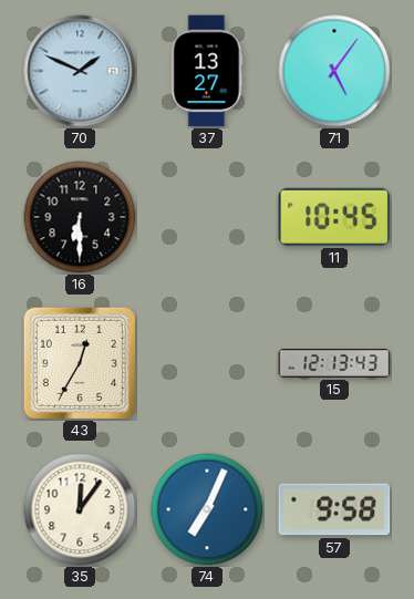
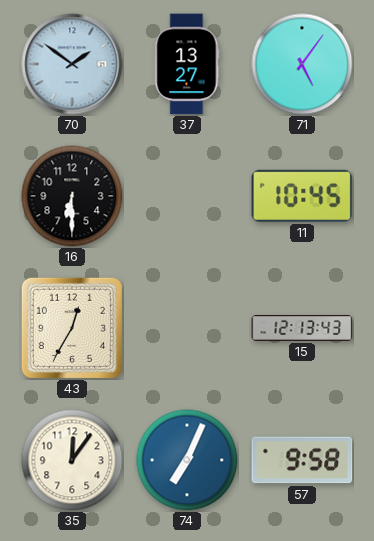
70: 1:49 -> 1:51 (72, 64)
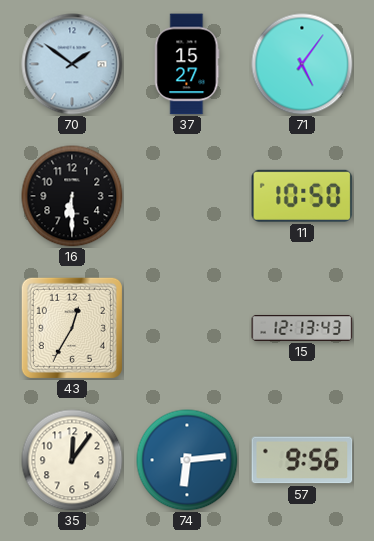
37: 13:27 -> 15:27 (187, 64)
11: 10:45 -> 10:50 (302, 196)
74: 7:04 -> 6:14 (187, 460)
57: 9:58 -> 9:56 (302, 460)
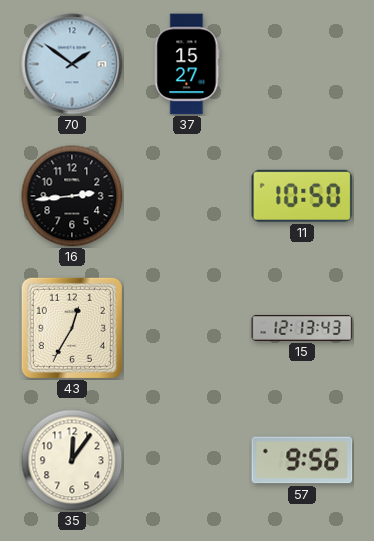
71: 5:06 -> none (302, 64)
16: 6:30 -> 2:44 (72, 196)
74: 6:14 -> none (187, 460)
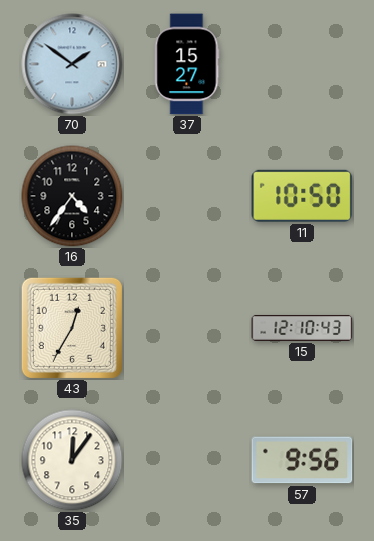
16: 2:44 -> 4:36 (72, 196)
15: 12:13 -> 12:10 (302, 328)
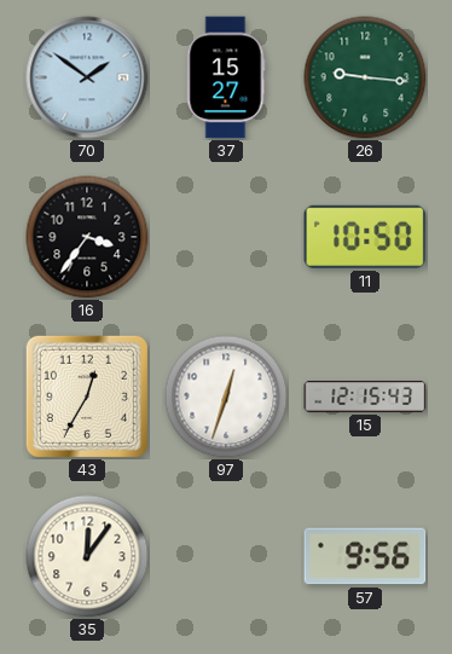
26: none -> 9:16 (365, 77)
16: 4:36 -> 3:36 (87, 237)
97: none -> 12:33 (226, 397)
15: 12:10 -> 12:15 (365, 397)
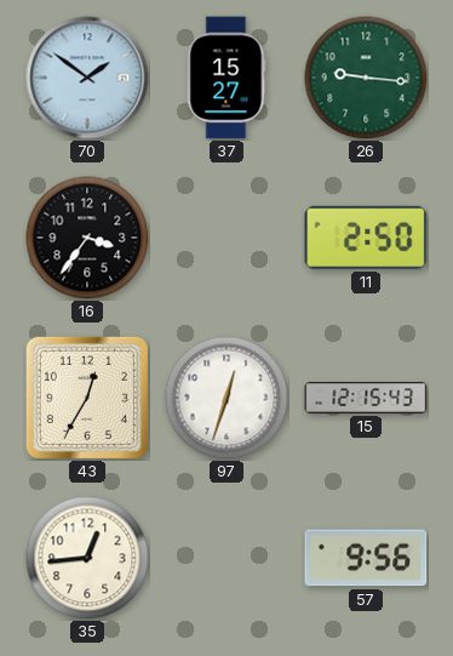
11: 10:50 -> 2:50 (366, 238)
35: 12:06 -> 12:44 (87, 558)
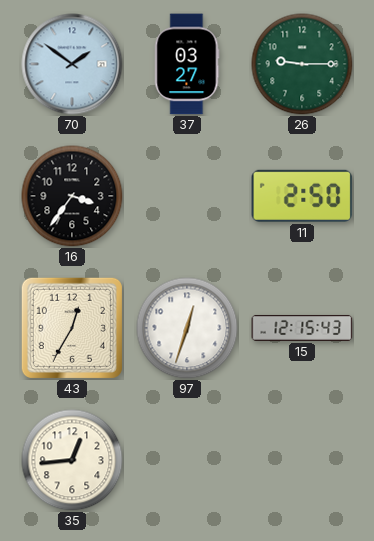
37: 15:27 -> 03:27 (187, 64)
26: 9:16 -> 9:15 (302, 64)
57: 9:56 -> none (366, 558)
